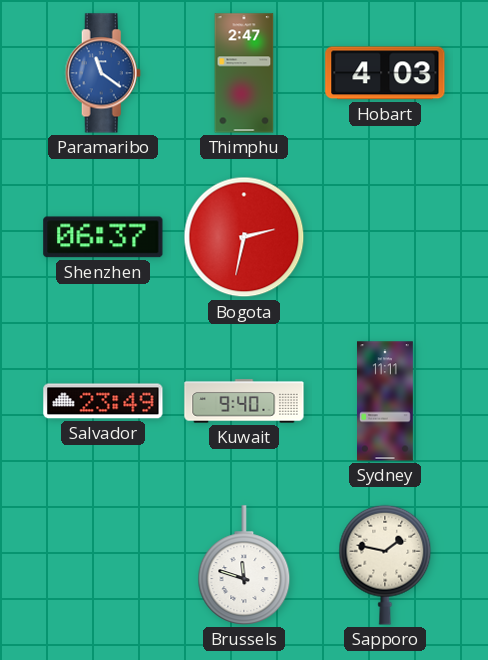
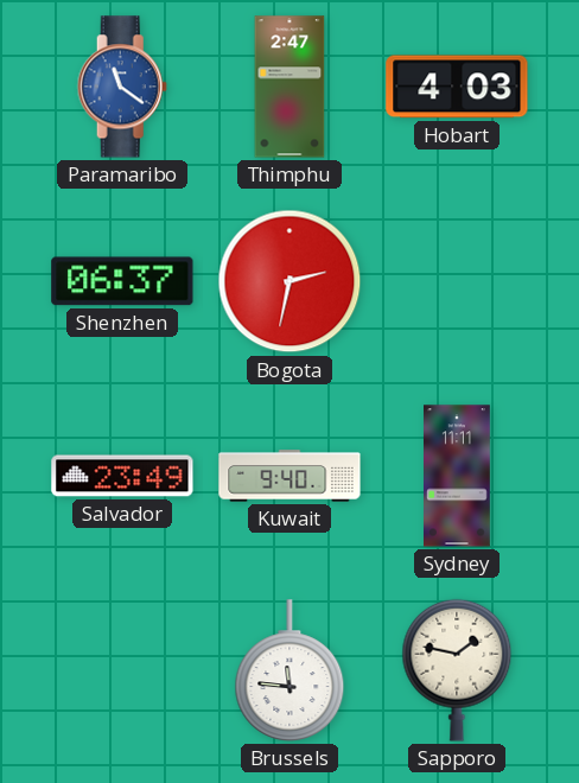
Brussels: 11:48 -> 11:46 (289, 670)
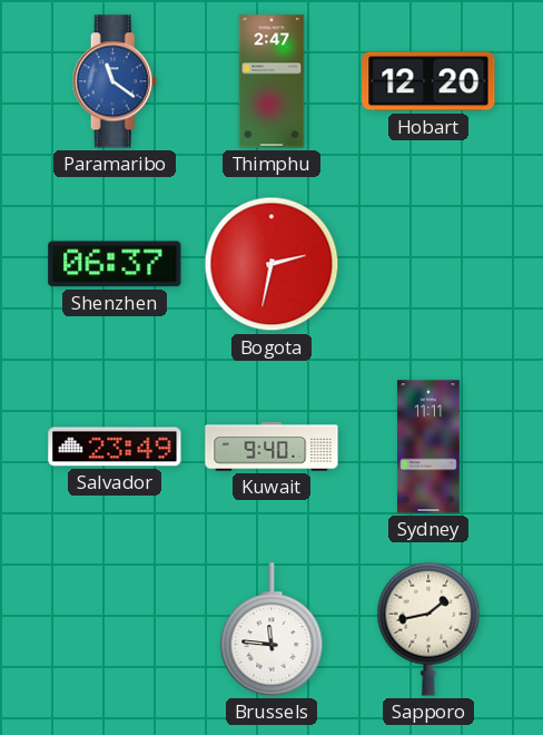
Hobart: 4:03 -> 12:20 (428, 81)
Sapporo: 1:47 -> 1:43 (428, 629)
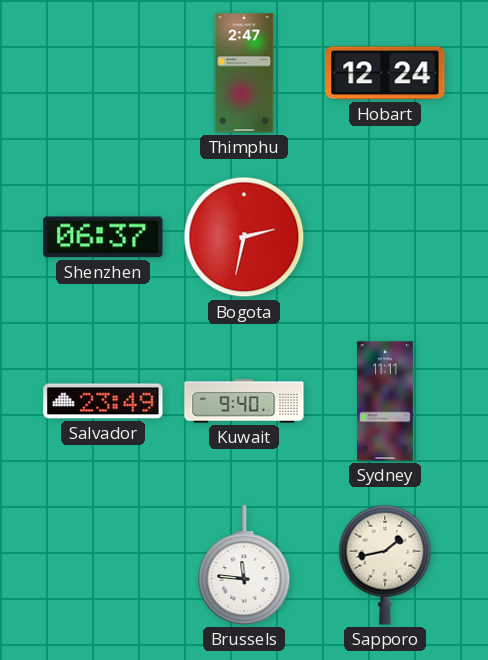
Paramaribo: 11:21 -> none (115, 81)
Hobart: 12:20 -> 12:24 (385, 73)
